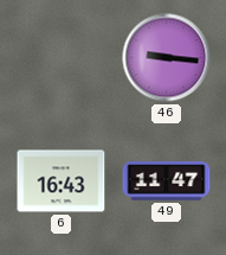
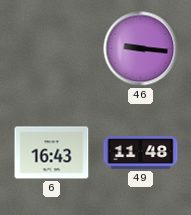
49: 11:47 -> 11:48 (141, 153)
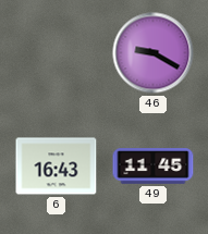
46: 9:16 -> 9:20 (154, 53)
49: 11:48 -> 11:45 (154, 167)
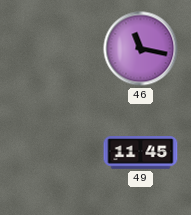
46: 9:20 -> 11:17 (141, 49)
6: 16:43 -> none (57, 167)
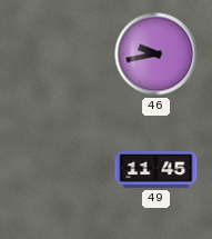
46: 11:17 -> 9:43 (157, 54)
